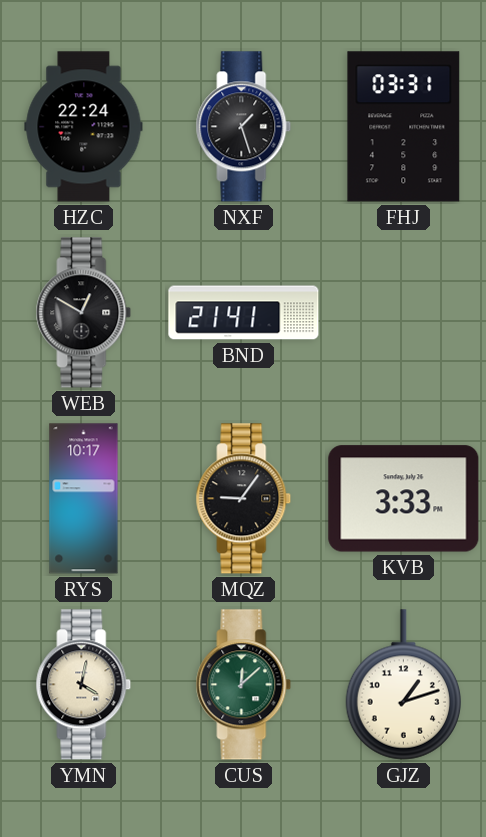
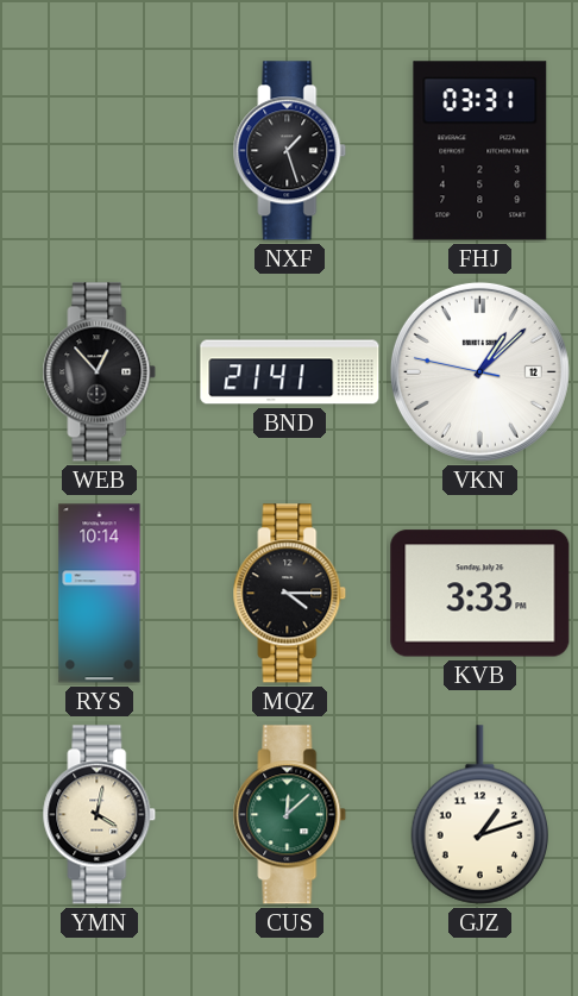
HZC: 22:24 -> none (84, 127)
WEB: 12:50 -> 12:53 (100, 372)
VKN: none -> 1:07 (479, 371)
RYS: 10:17 -> 10:14 (100, 594)
MQZ: 9:06 -> 4:15 (290, 594)
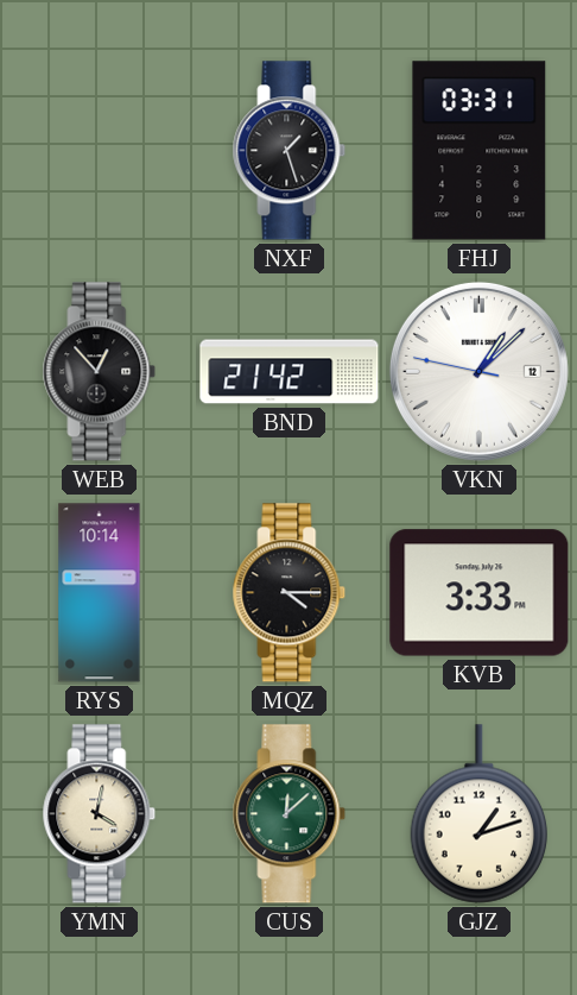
BND: 21:41 -> 21:42 (290, 372)
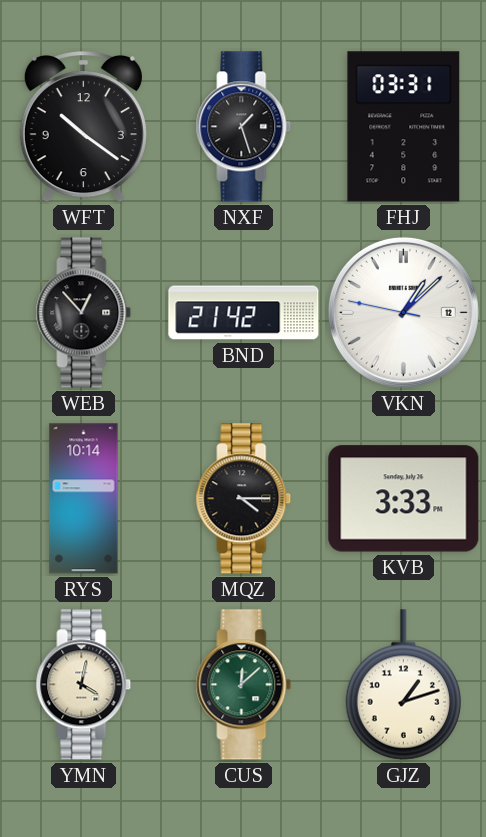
WFT: none -> 10:21 (83, 128)
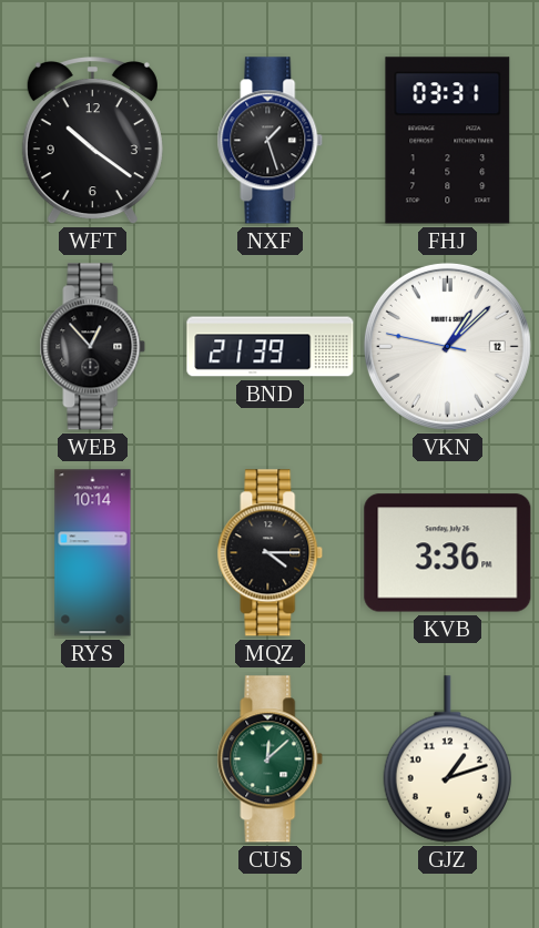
BND: 21:42 -> 21:39 (271, 347)
KVB: 3:33 -> 3:36 (448, 553)
YMN: 4:02 -> none (84, 685)
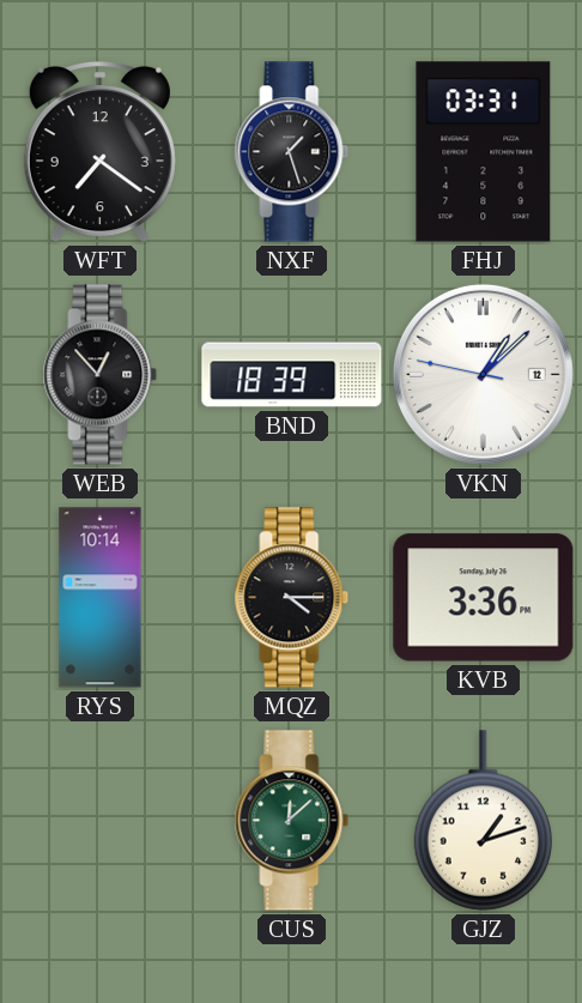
WFT: 10:21 -> 7:21 (99, 153)
BND: 21:39 -> 18:39 (292, 375)
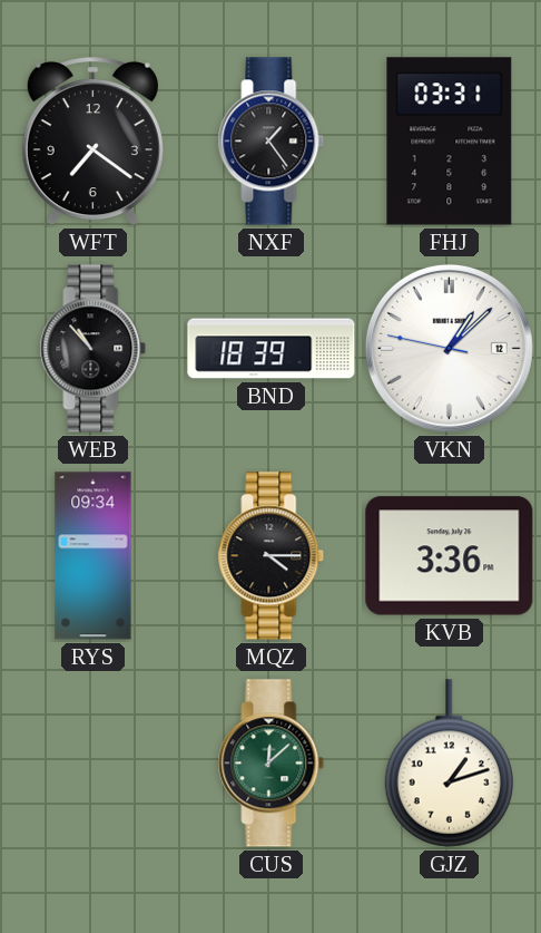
NXF: 1:27 -> 1:24 (272, 142)
WEB: 12:53 -> 10:53 (94, 349)
RYS: 10:14 -> 09:34 (94, 556)
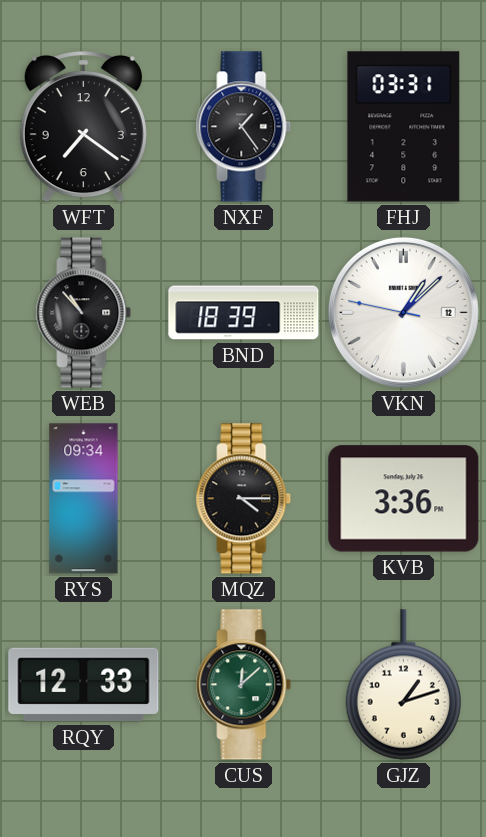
RQY: none -> 12:33 (84, 685)
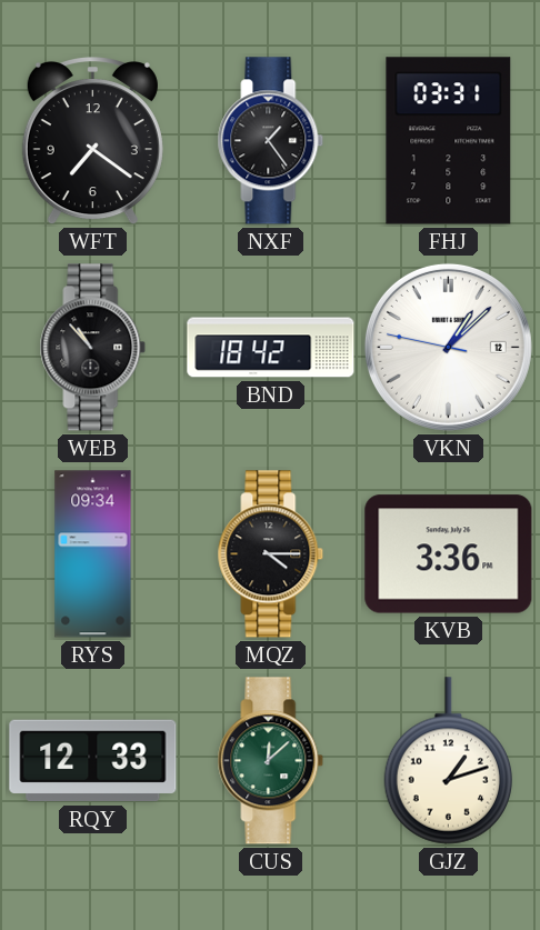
BND: 18:39 -> 18:42 (271, 348)
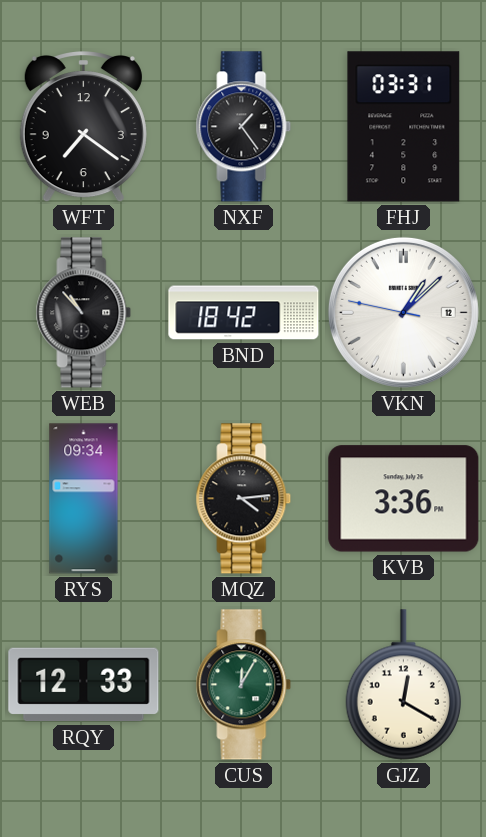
MQZ: 4:15 -> 4:14 (244, 499)
CUS: 12:08 -> 12:05 (244, 685)
GJZ: 1:12 -> 12:20 (404, 685)
